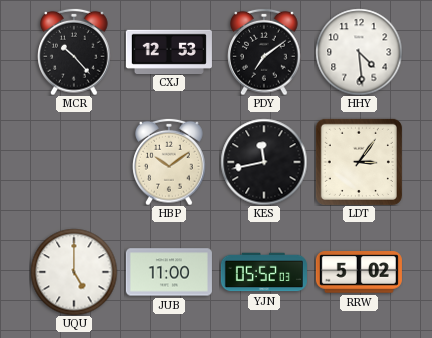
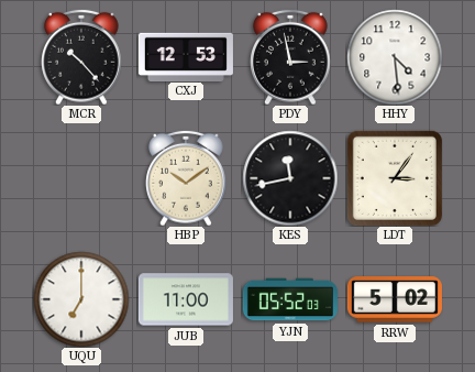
PDY: 7:09 -> 2:58 (290, 57)
UQU: 5:00 -> 7:00 (81, 299)
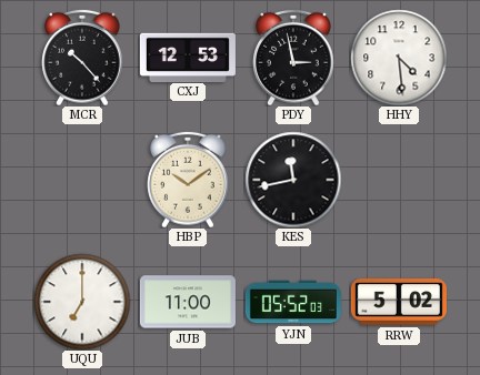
LDT: 3:06 -> none (395, 178)
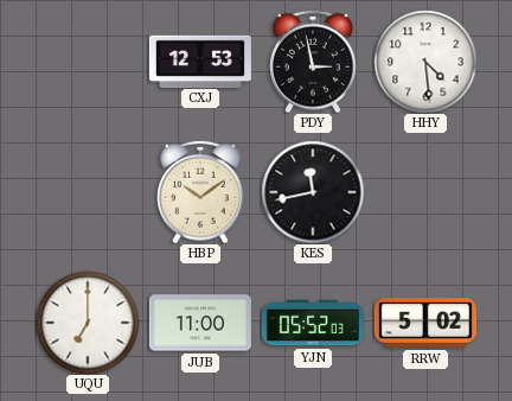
MCR: 10:23 -> none (82, 58)
